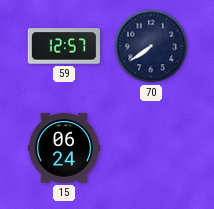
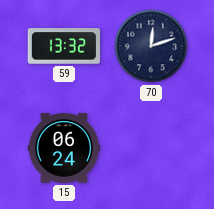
59: 12:57 -> 13:32 (63, 46)
70: 7:39 -> 12:12 (151, 46)
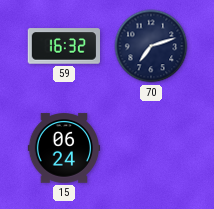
59: 13:32 -> 16:32 (63, 46)
70: 12:12 -> 7:12 (151, 46)
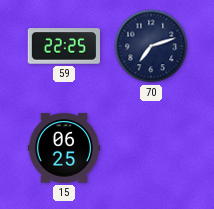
59: 16:32 -> 22:25 (63, 46)
15: 06:24 -> 06:25 (64, 148)
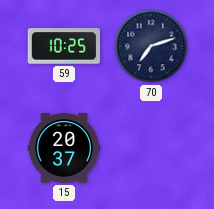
59: 22:25 -> 10:25 (63, 46)
15: 06:25 -> 20:37 (64, 148)
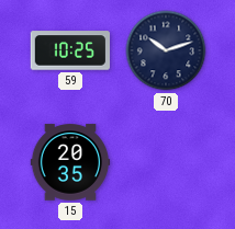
70: 7:12 -> 10:12 (166, 50)
15: 20:37 -> 20:35 (70, 162)
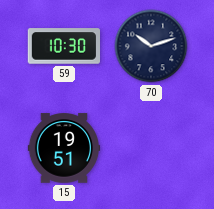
59: 10:25 -> 10:30 (63, 46)
15: 20:35 -> 19:51 (64, 148)
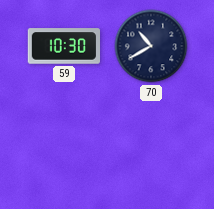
70: 10:12 -> 10:40 (151, 46)
15: 19:51 -> none (64, 148)
